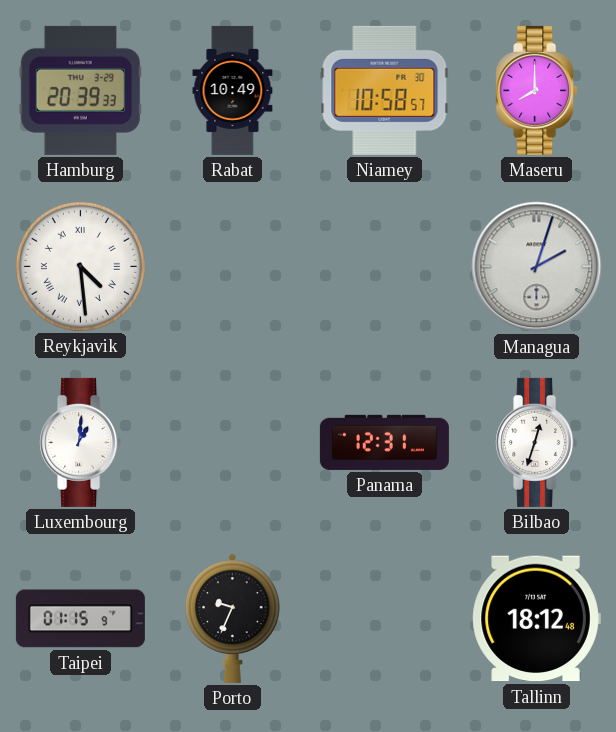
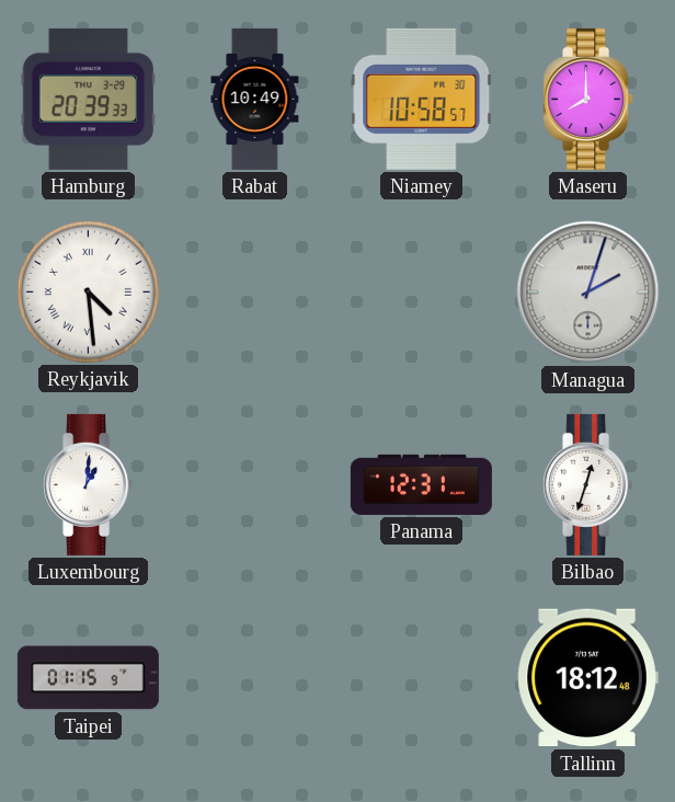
Porto: 9:34 -> none (233, 618)
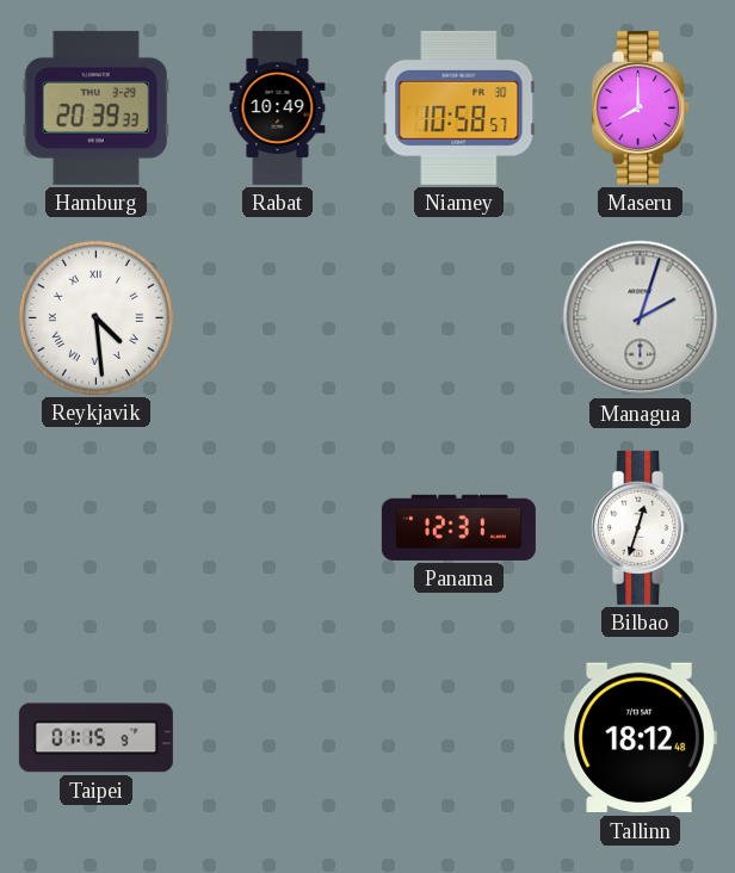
Luxembourg: 1:01 -> none (89, 484)
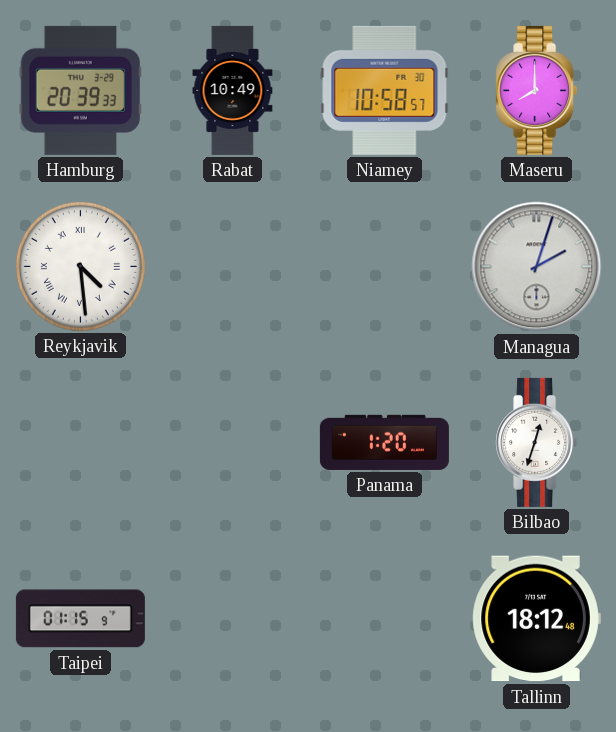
Panama: 12:31 -> 1:20 (384, 442)
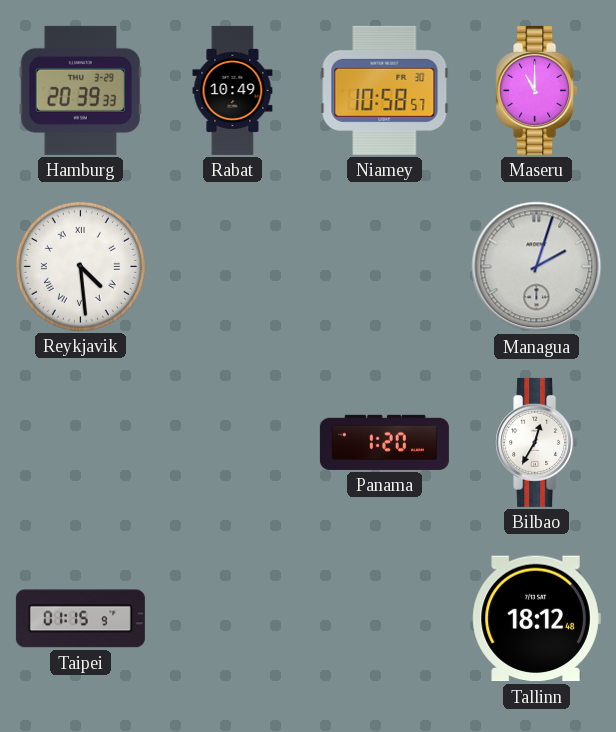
Maseru: 8:00 -> 11:00 (537, 90)
Bilbao: 12:33 -> 12:35 (537, 442)
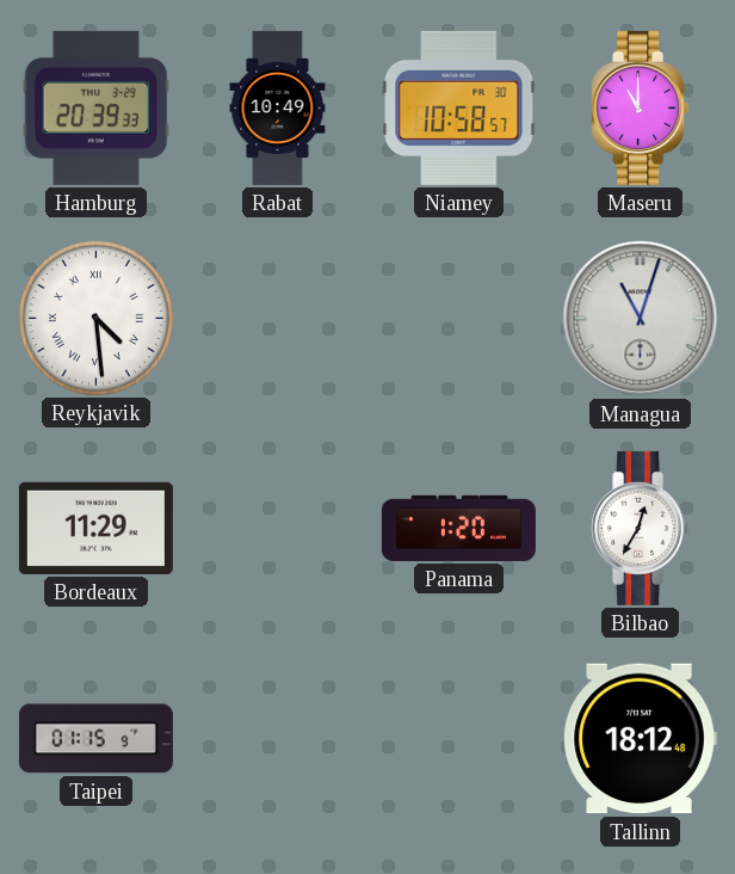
Managua: 2:03 -> 11:03 (641, 319)
Bordeaux: none -> 11:29 (95, 528)
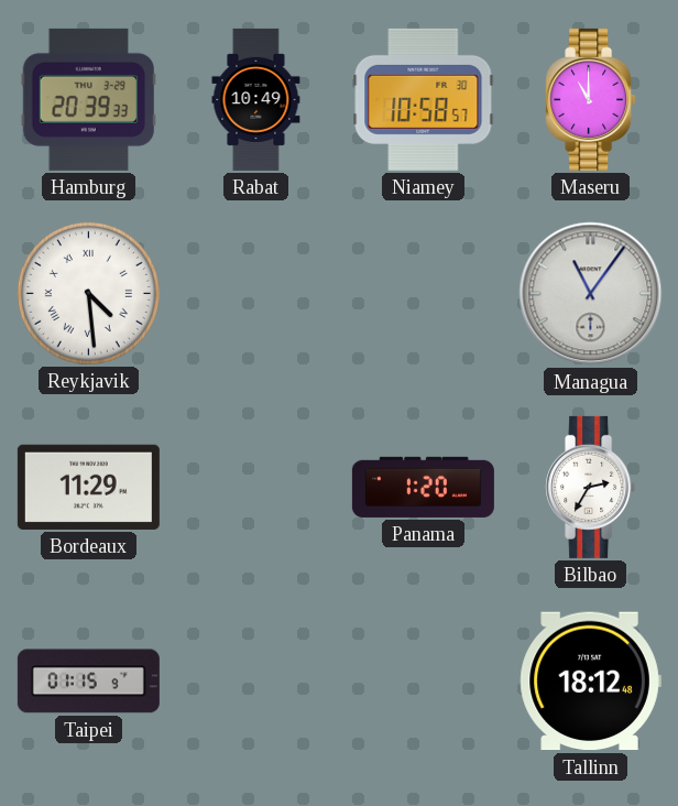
Managua: 11:03 -> 11:06 (591, 294)
Bilbao: 12:35 -> 2:35 (591, 487)
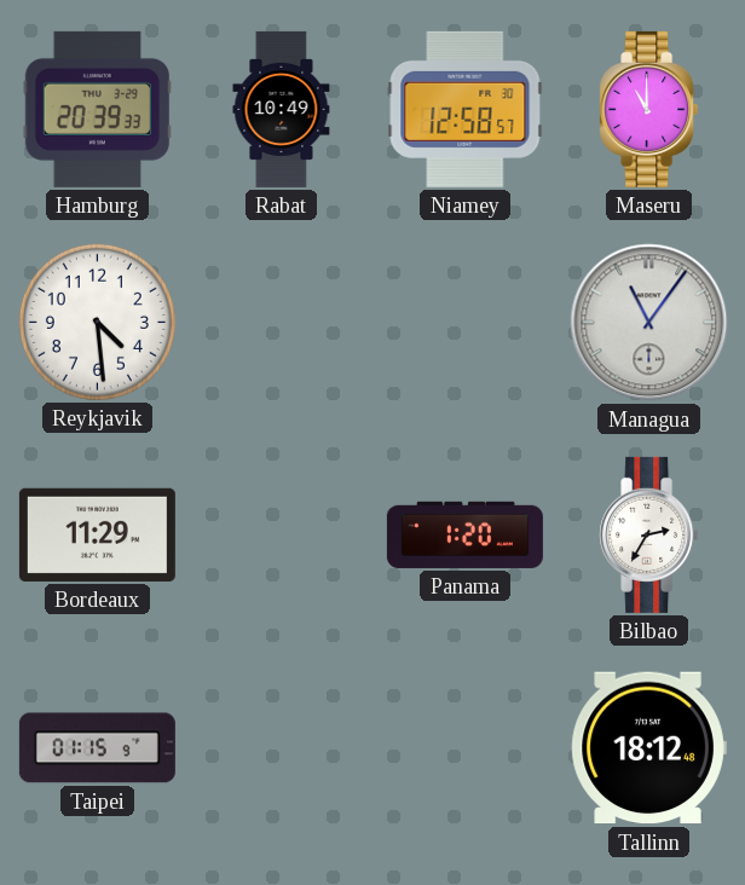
Niamey: 10:58 -> 12:58 (466, 109)
Reykjavik numerals: Roman -> Arabic (97, 322)
